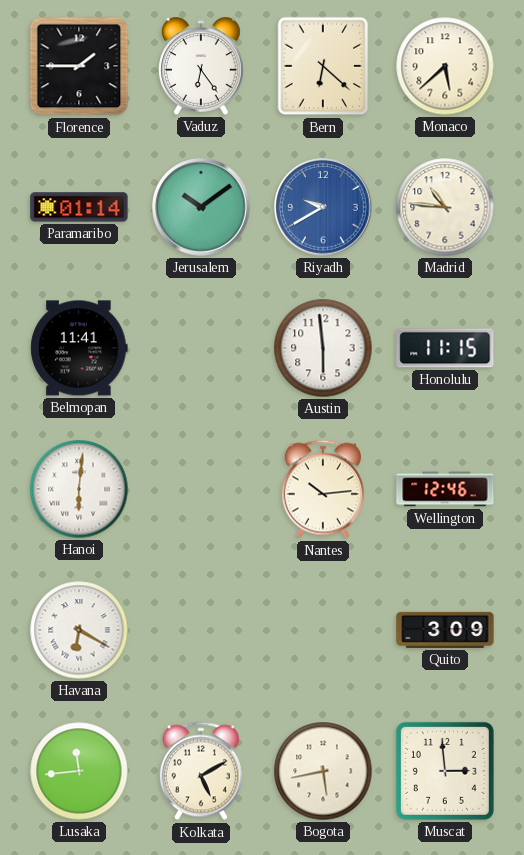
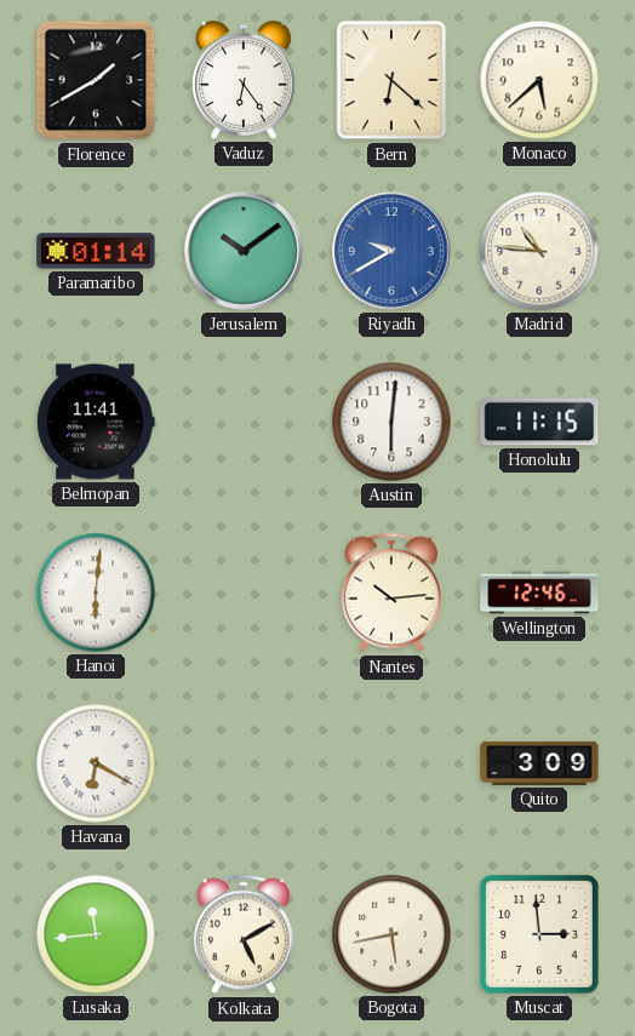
Florence: 1:45 -> 1:40 (96, 80)
Austin: 5:59 -> 6:01 (391, 422)
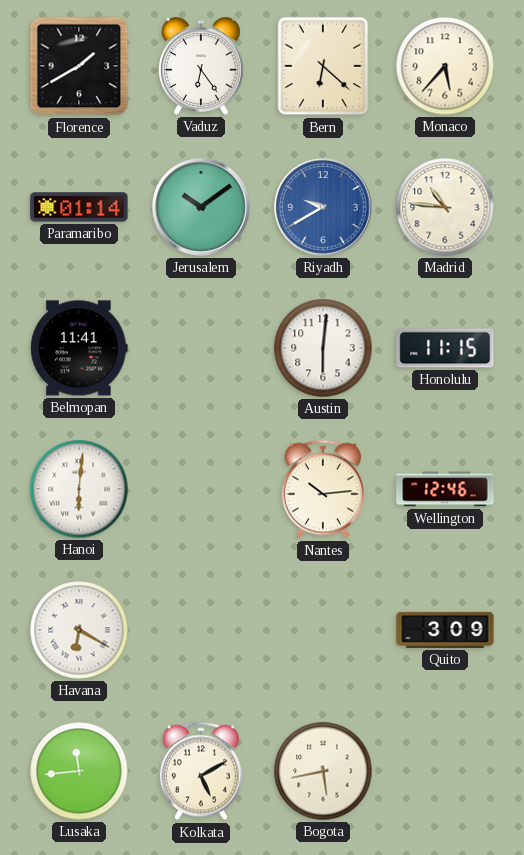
Monaco: 5:38 -> 5:37 (445, 66)
Muscat: 2:59 -> none (539, 934)
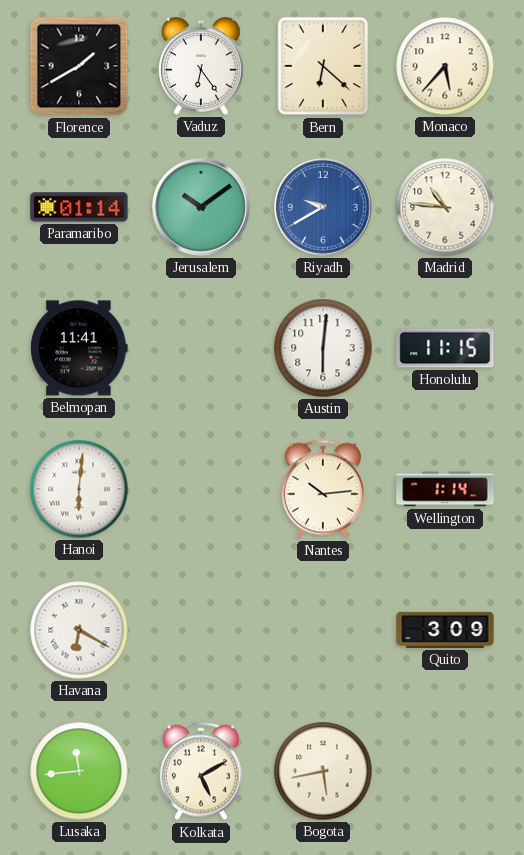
Wellington: 12:46 -> 1:14 (445, 489)
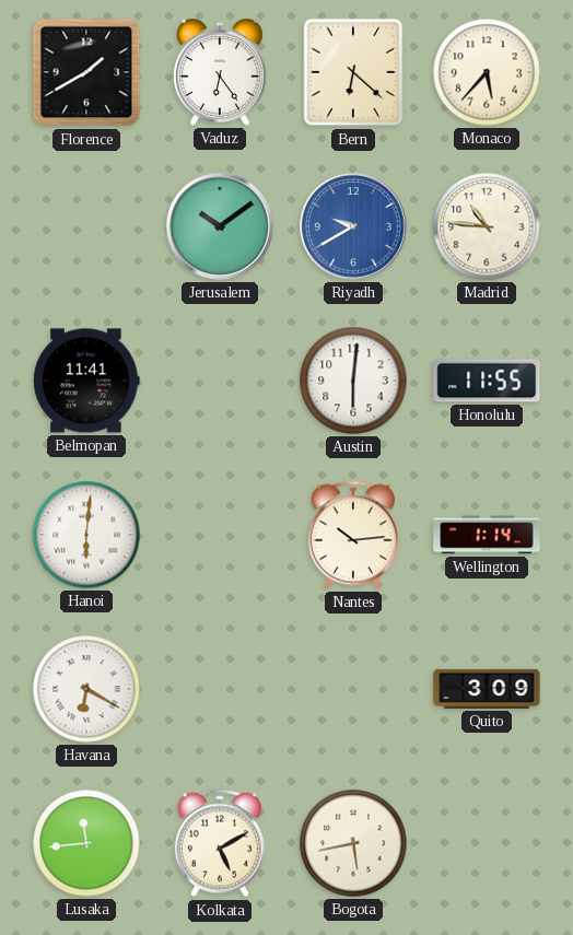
Paramaribo: 01:14 -> none (79, 207)
Honolulu: 11:15 -> 11:55 (487, 381)
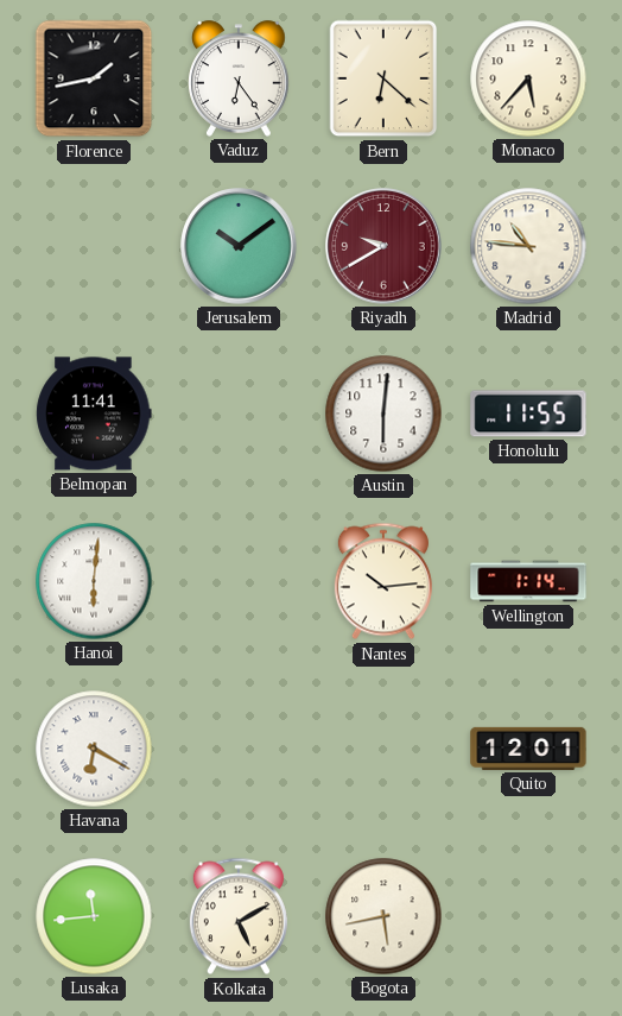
Florence: 1:40 -> 1:43 (94, 78)
Riyadh dial: blue -> burgundy (383, 246)
Quito: 3:09 -> 12:01 (528, 749)
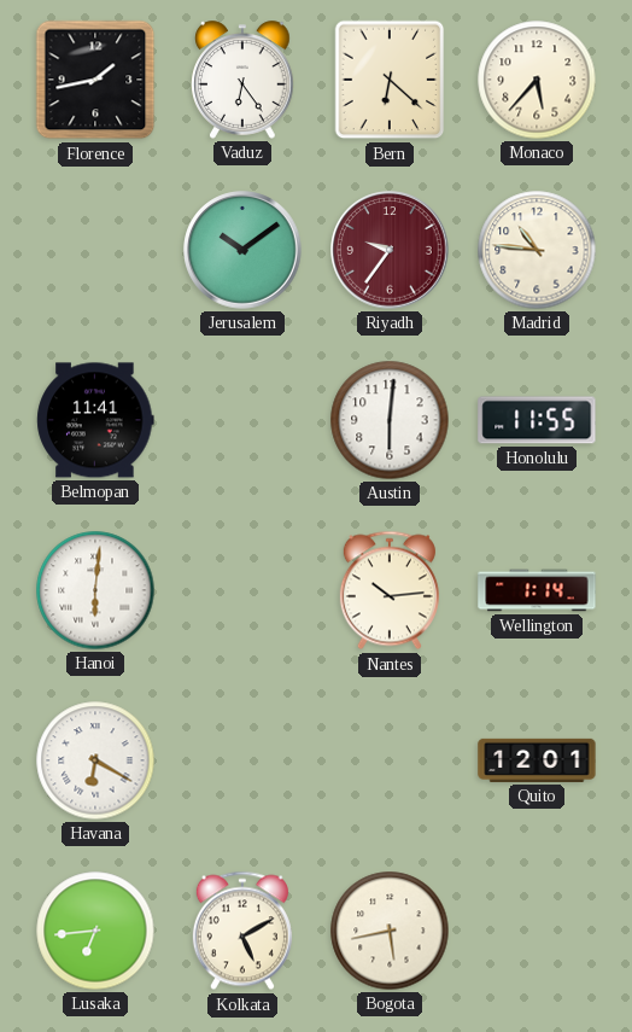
Riyadh: 9:40 -> 9:36 (390, 250)
Lusaka: 11:44 -> 6:44 (95, 931)
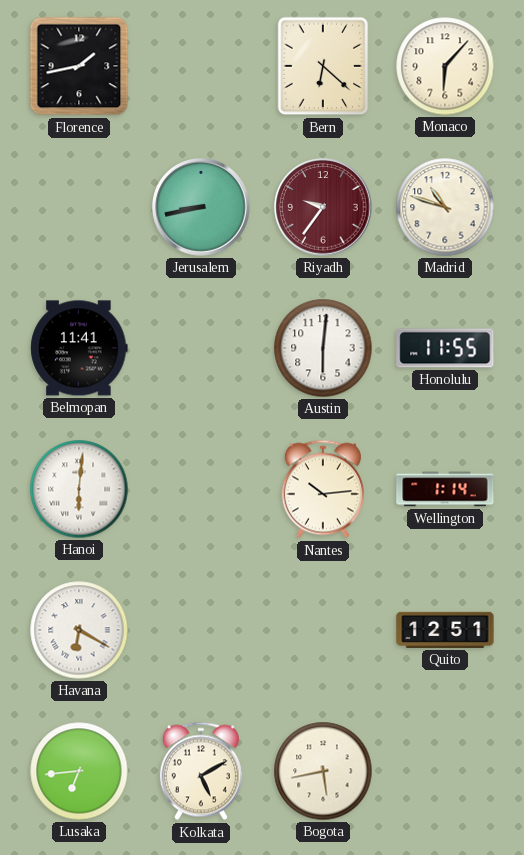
Vaduz: 6:24 -> none (242, 80)
Monaco: 5:37 -> 6:07 (445, 66)
Jerusalem: 10:09 -> 8:43 (201, 207)
Madrid: 10:46 -> 10:48 (445, 207)
Quito: 12:01 -> 12:51 (445, 630)
